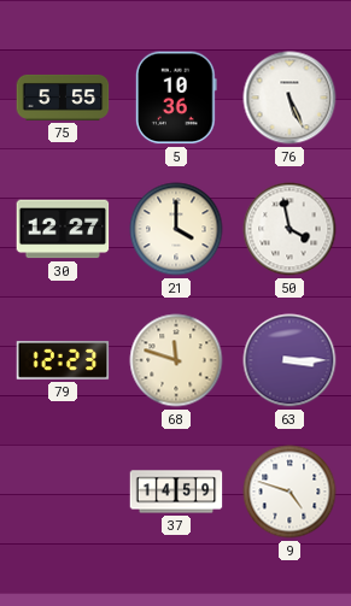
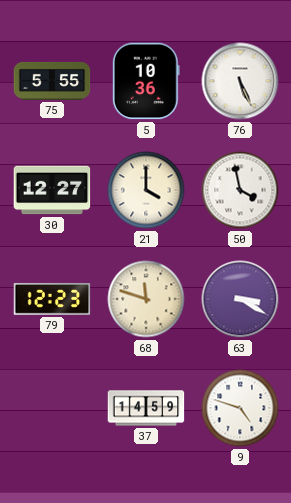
63: 3:15 -> 3:20 (240, 299)
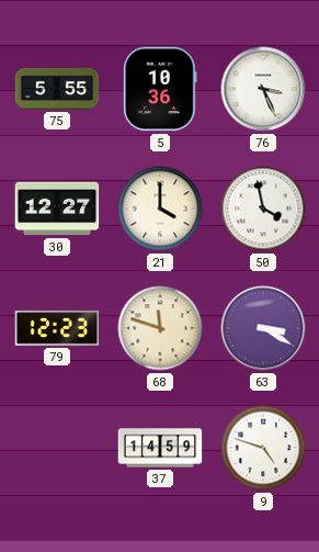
76: 5:26 -> 3:26 (263, 89)
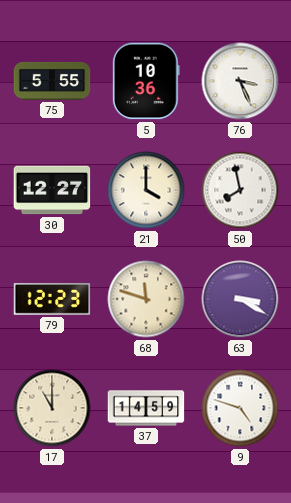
50: 3:58 -> 7:58 (240, 190)
17: none -> 11:00 (52, 408)
